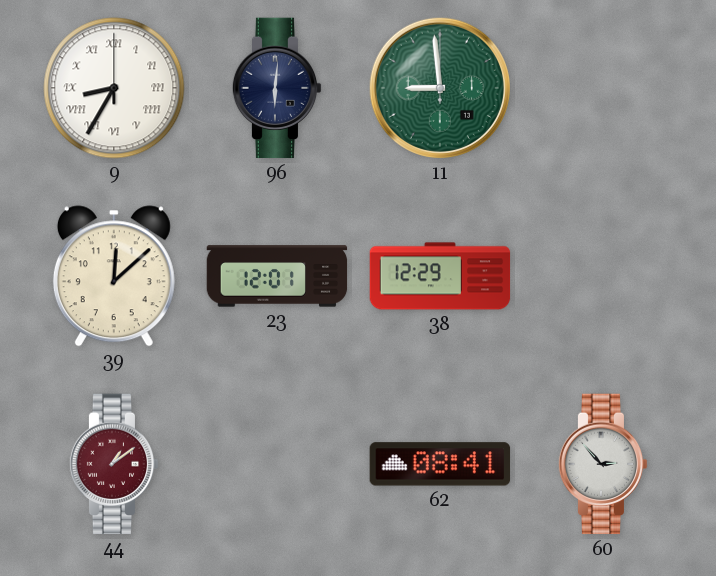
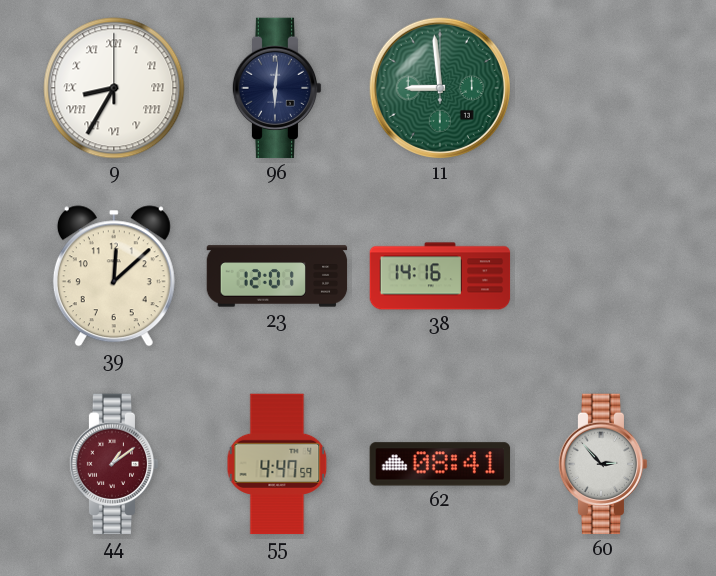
38: 12:29 -> 14:16 (440, 276)
55: none -> 4:47 (277, 464)
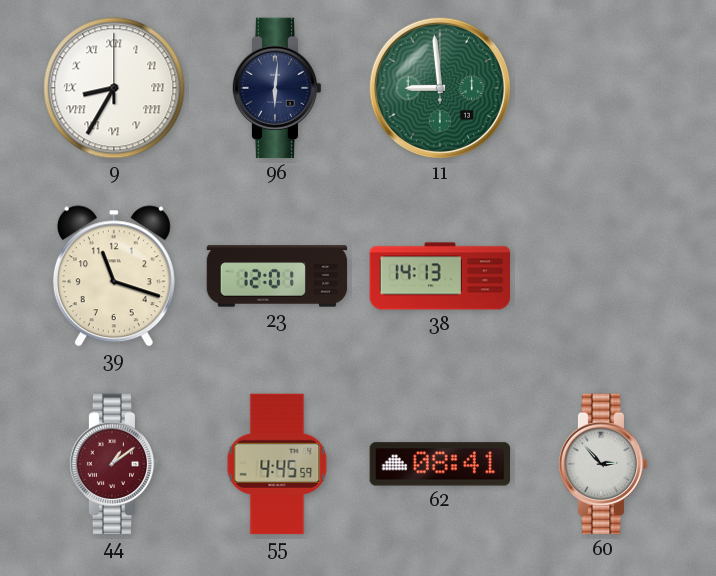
39: 12:08 -> 11:18 (114, 276)
38: 14:16 -> 14:13 (440, 276)
55: 4:47 -> 4:45 (277, 464)
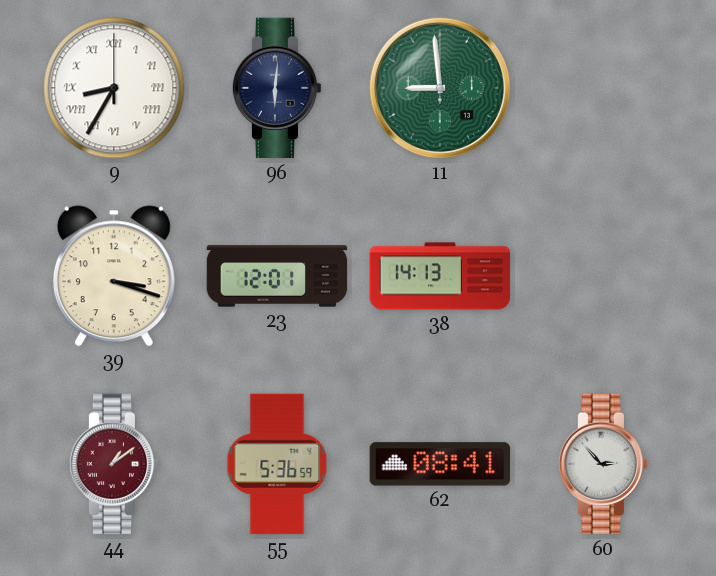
39: 11:18 -> 3:18 (114, 276)
55: 4:45 -> 5:36 (277, 464)
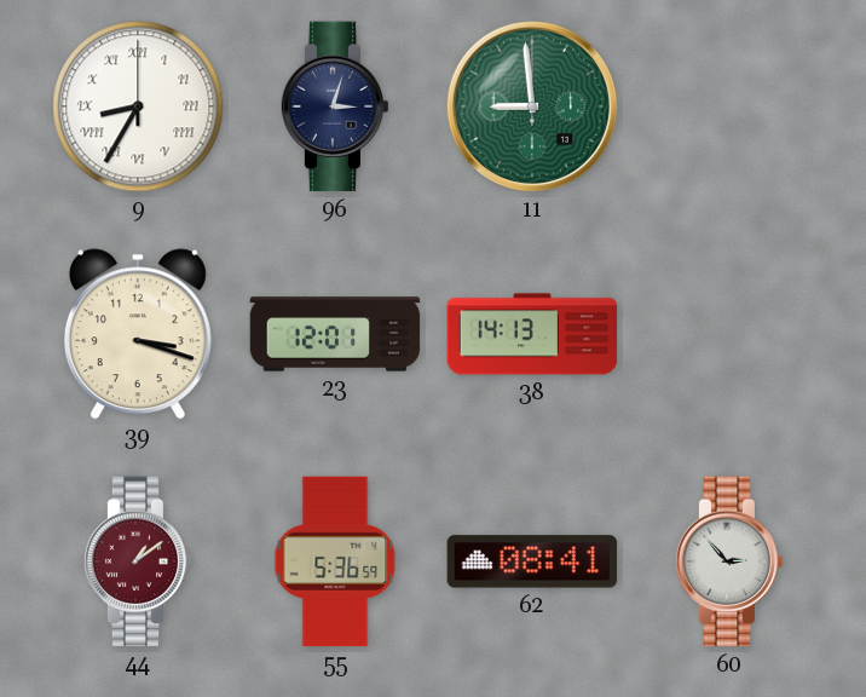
96: 6:01 -> 3:03 (335, 106)
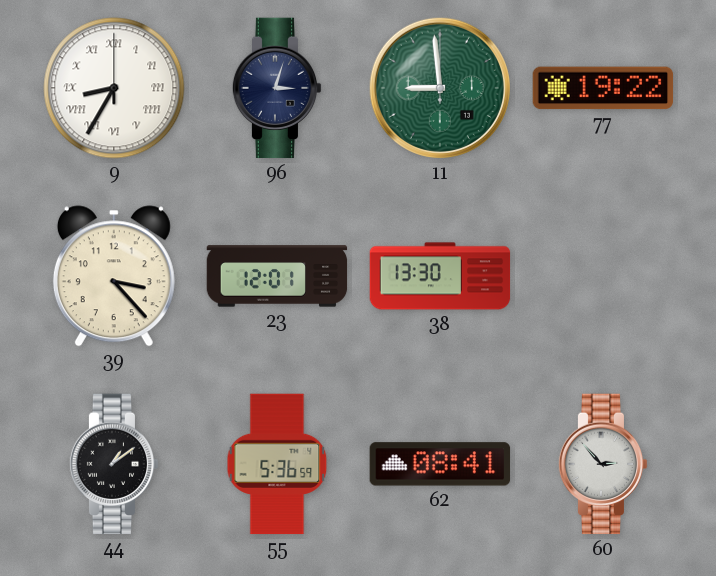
77: none -> 19:22 (603, 88)
39: 3:18 -> 3:23 (114, 276)
38: 14:13 -> 13:30 (440, 276)
44 dial: burgundy -> black (114, 464)
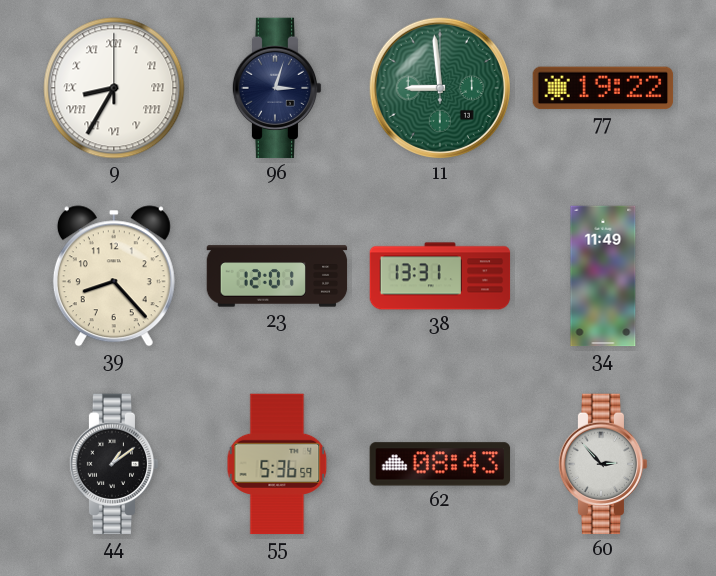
39: 3:23 -> 8:23 (114, 276)
38: 13:30 -> 13:31 (440, 276)
34: none -> 11:49 (603, 276)
62: 08:41 -> 08:43 (440, 464)
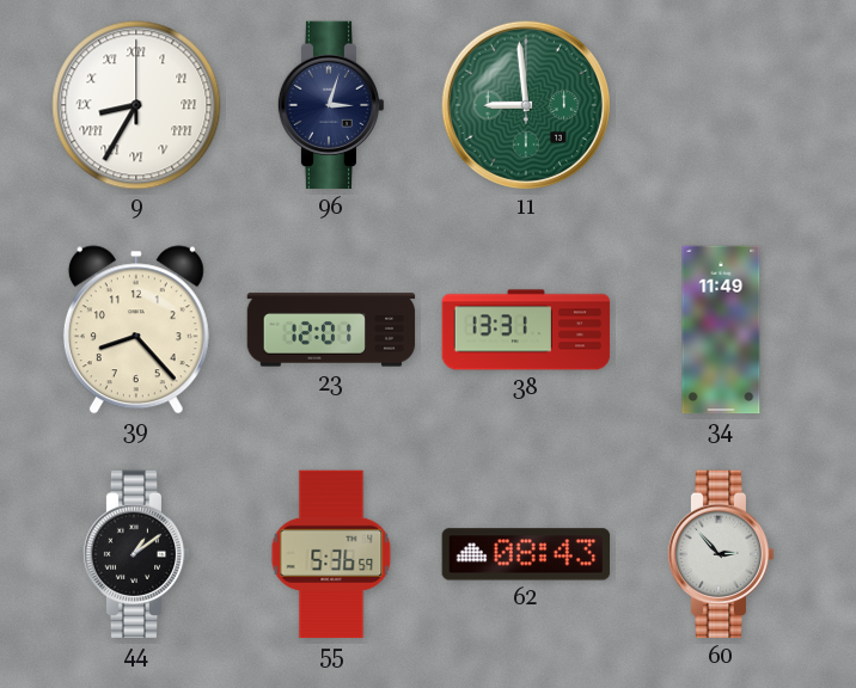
77: 19:22 -> none (603, 88)
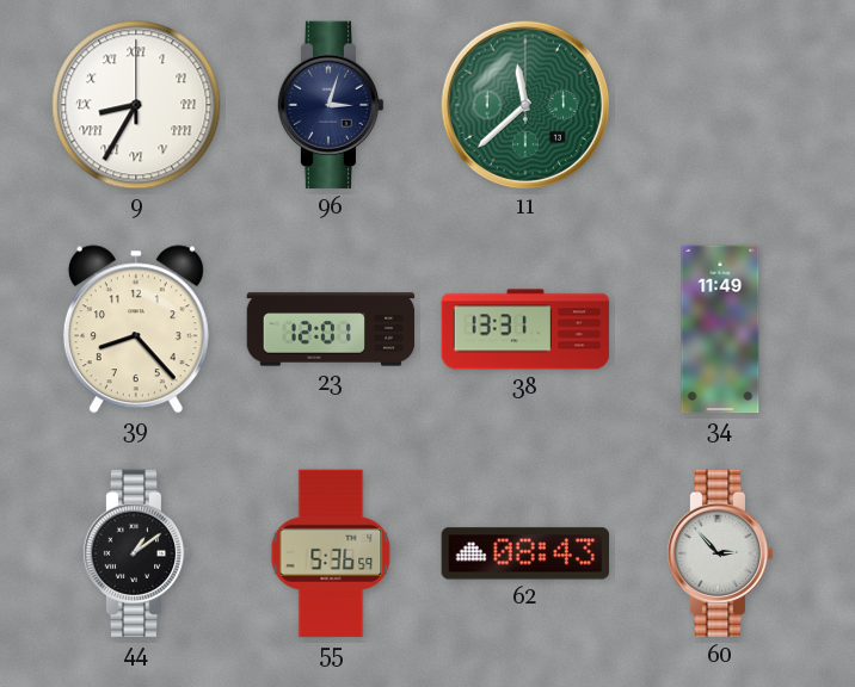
11: 8:59 -> 11:38 (525, 105)
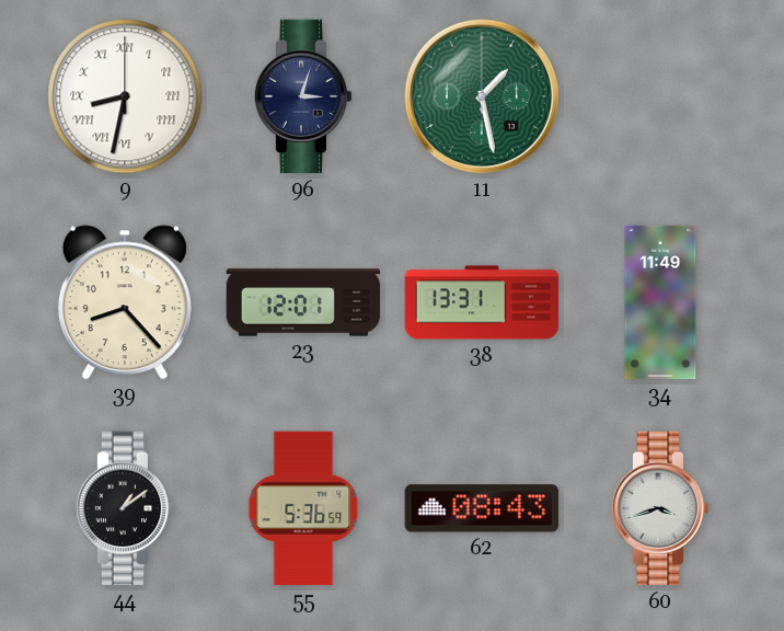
9: 8:35 -> 8:32 (125, 96)
11: 11:38 -> 1:28 (482, 96)
60: 2:53 -> 3:42 (660, 508)
